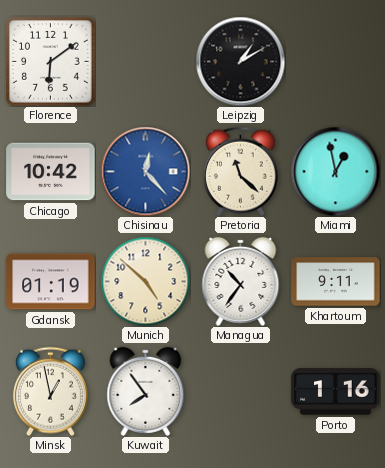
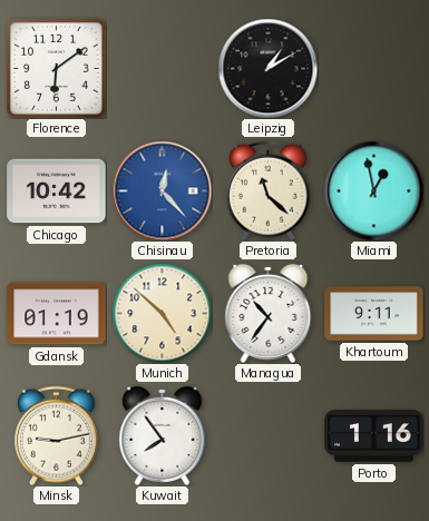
Minsk: 12:58 -> 9:13 (56, 435)
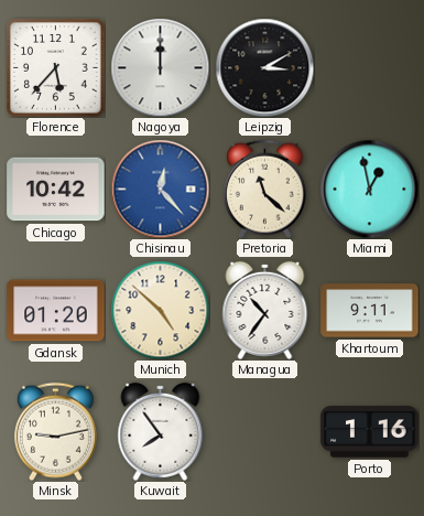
Florence: 6:09 -> 5:37 (56, 68)
Nagoya: none -> 12:00 (160, 67)
Leipzig: 1:10 -> 3:10 (264, 67)
Gdansk: 01:19 -> 01:20 (56, 311)
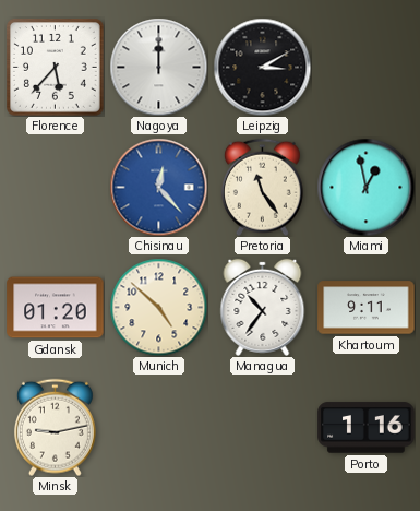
Chicago: 10:42 -> none (56, 190)
Pretoria: 11:22 -> 11:24 (262, 187)
Kuwait: 7:54 -> none (161, 431)
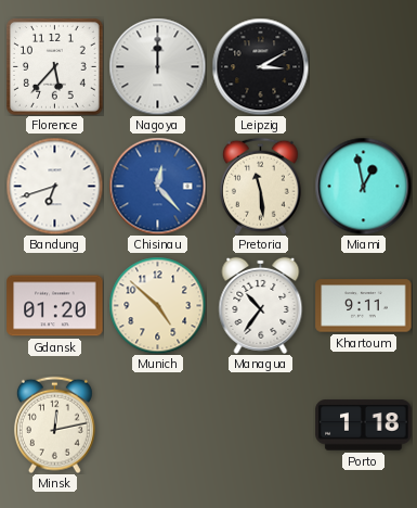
Bandung: none -> 6:42 (54, 186)
Pretoria: 11:24 -> 11:29 (260, 186)
Minsk: 9:13 -> 12:13 (54, 424)
Porto: 1:16 -> 1:18 (364, 426)
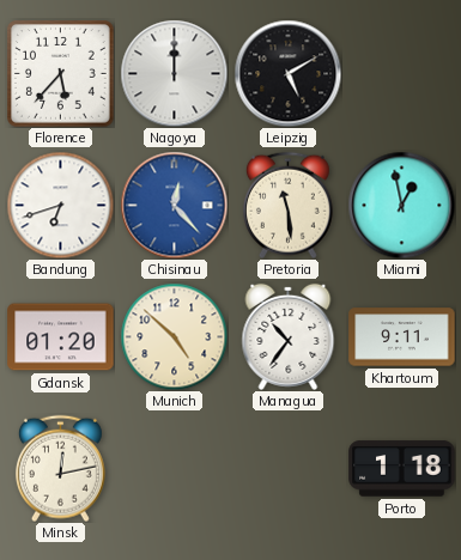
Leipzig: 3:10 -> 5:10 (287, 73)
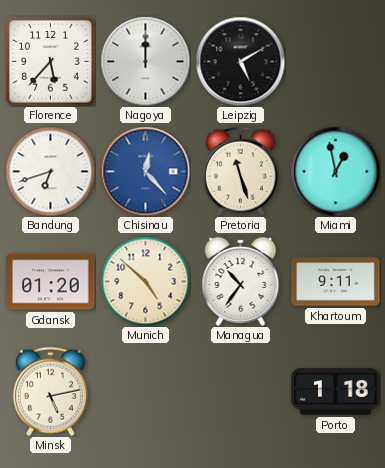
Pretoria: 11:29 -> 11:27 (240, 171)
Minsk: 12:13 -> 5:13 (50, 391)
